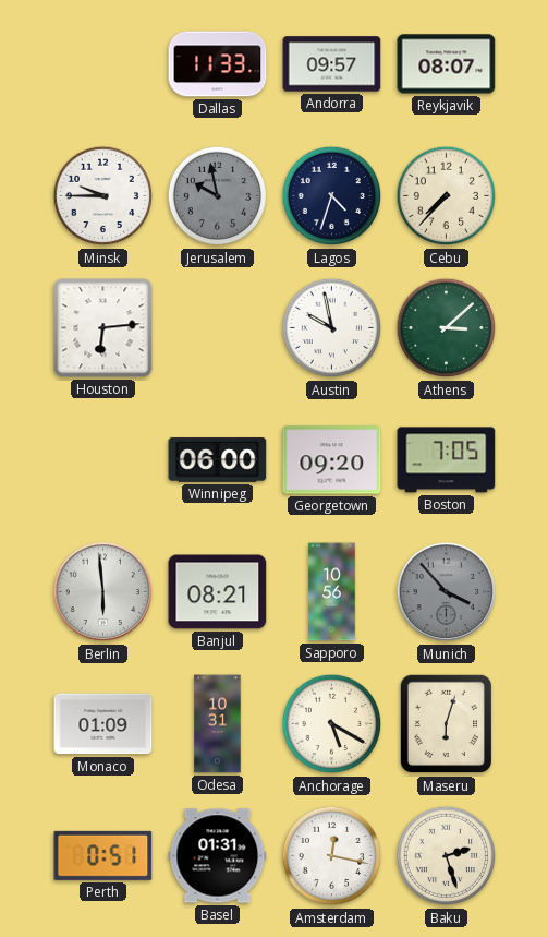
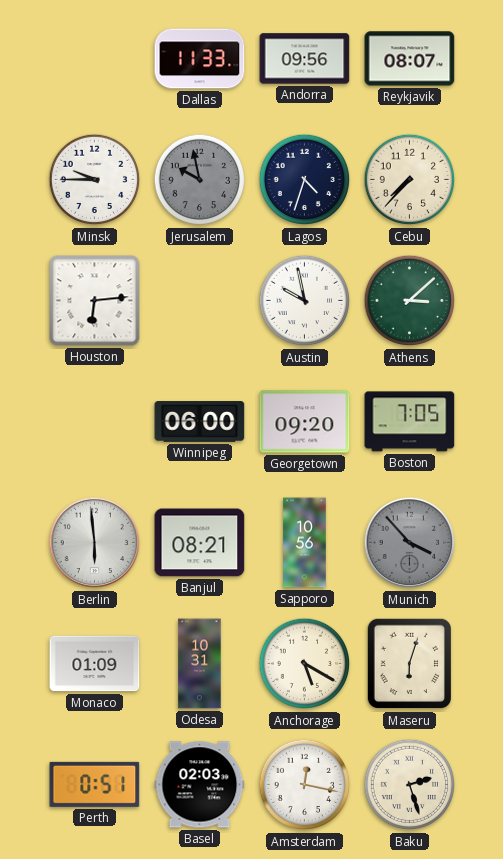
Andorra: 09:57 -> 09:56 (305, 59)
Basel: 01:31 -> 02:03 (200, 785)
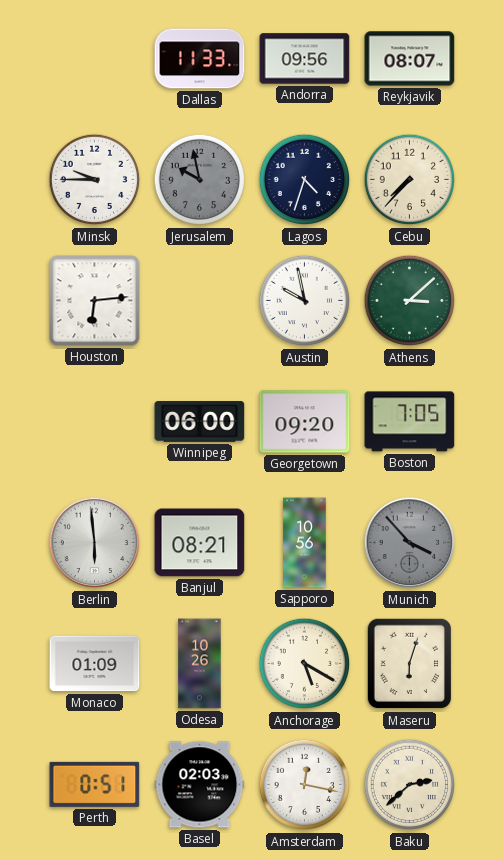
Odesa: 10:31 -> 10:26 (200, 664)
Baku: 2:27 -> 2:38 (410, 785)
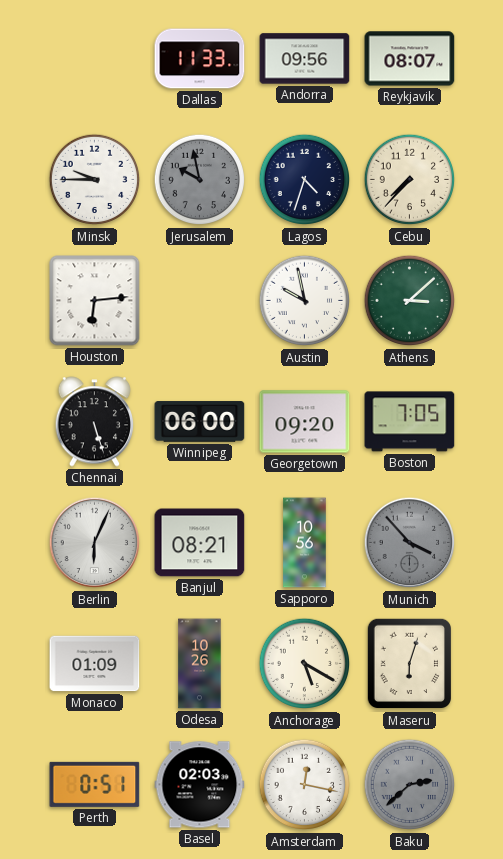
Chennai: none -> 5:27 (95, 422)
Berlin: 5:59 -> 6:04 (95, 543)
Baku dial: cream -> grey (410, 785)
